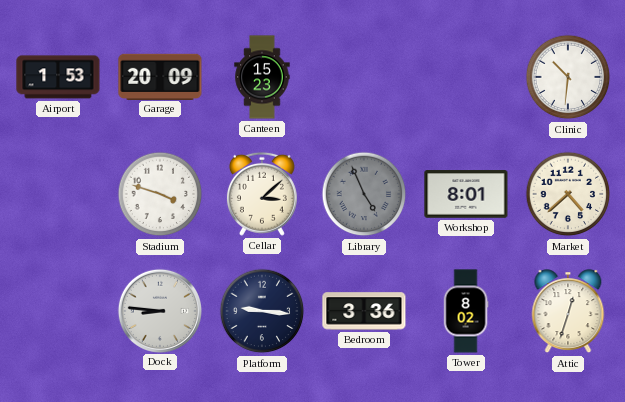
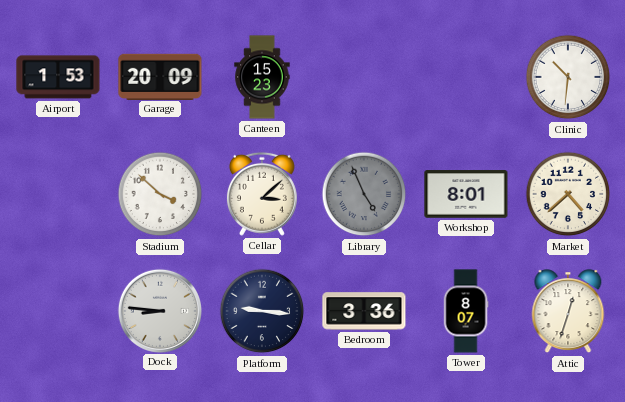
Stadium: 3:48 -> 3:52 (160, 194)
Tower: 8:02 -> 8:07 (466, 311)
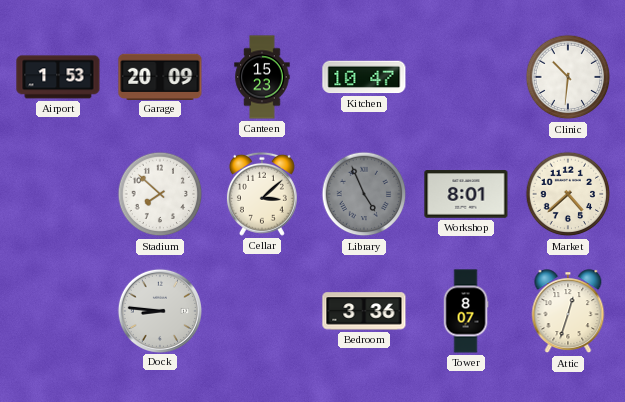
Kitchen: none -> 10:47 (364, 77)
Stadium: 3:52 -> 7:52 (160, 194)
Platform: 9:16 -> none (262, 311)
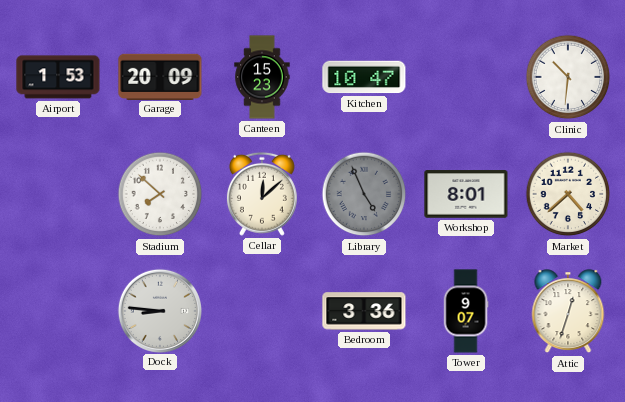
Cellar: 3:08 -> 12:08 (262, 194)
Tower: 8:07 -> 9:07 (466, 311)
